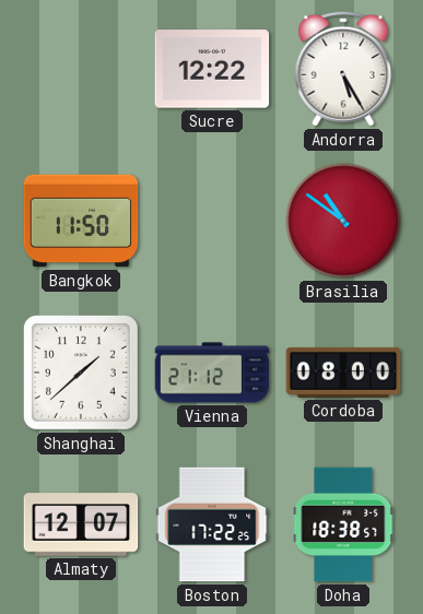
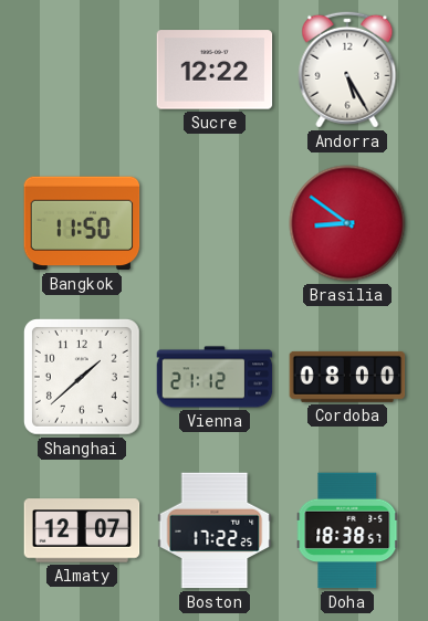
Brasilia: 10:51 -> 8:51 (347, 223)
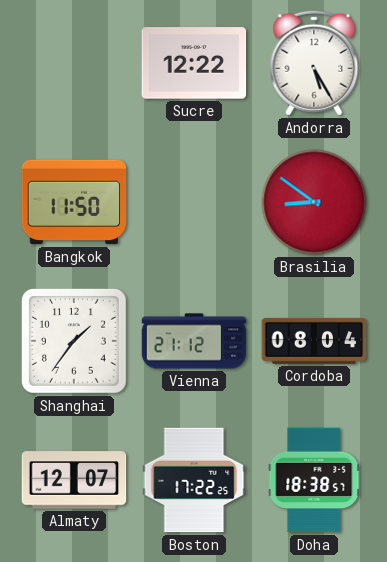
Shanghai: 1:38 -> 1:36 (74, 341)
Cordoba: 08:00 -> 08:04 (314, 341)
